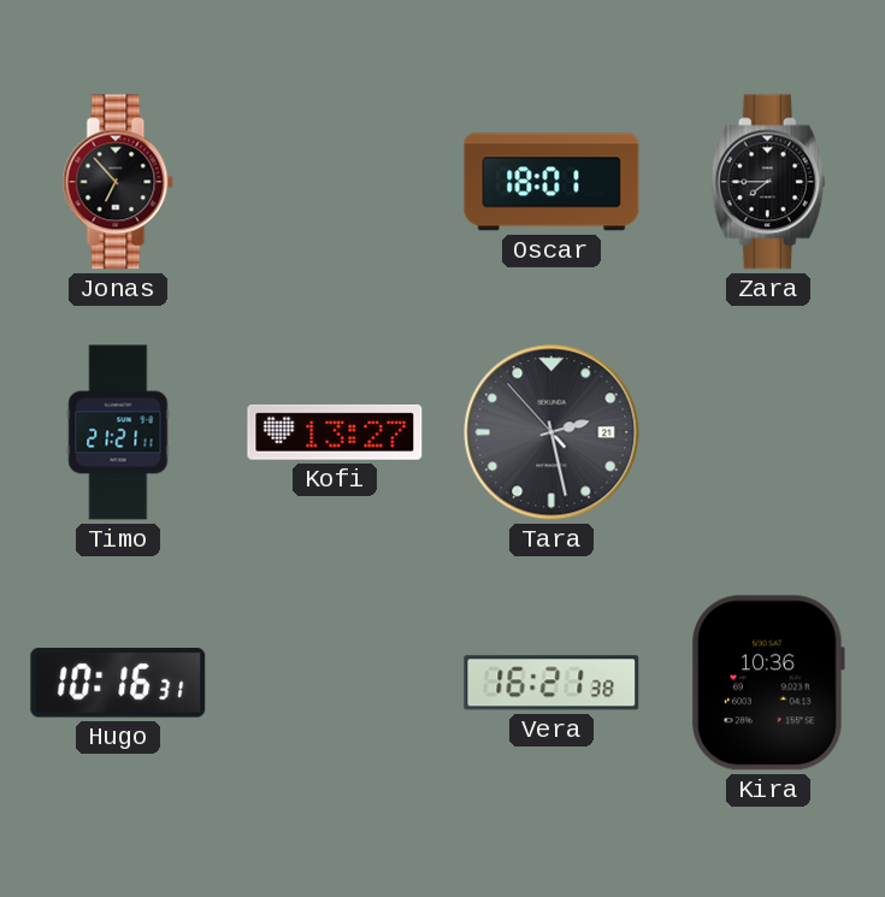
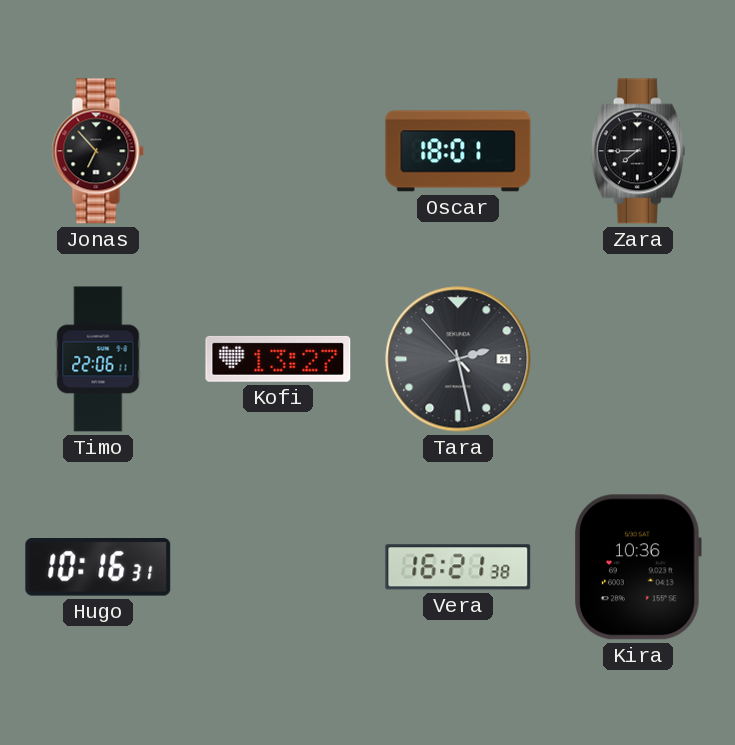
Timo: 21:21 -> 22:06 (98, 359)
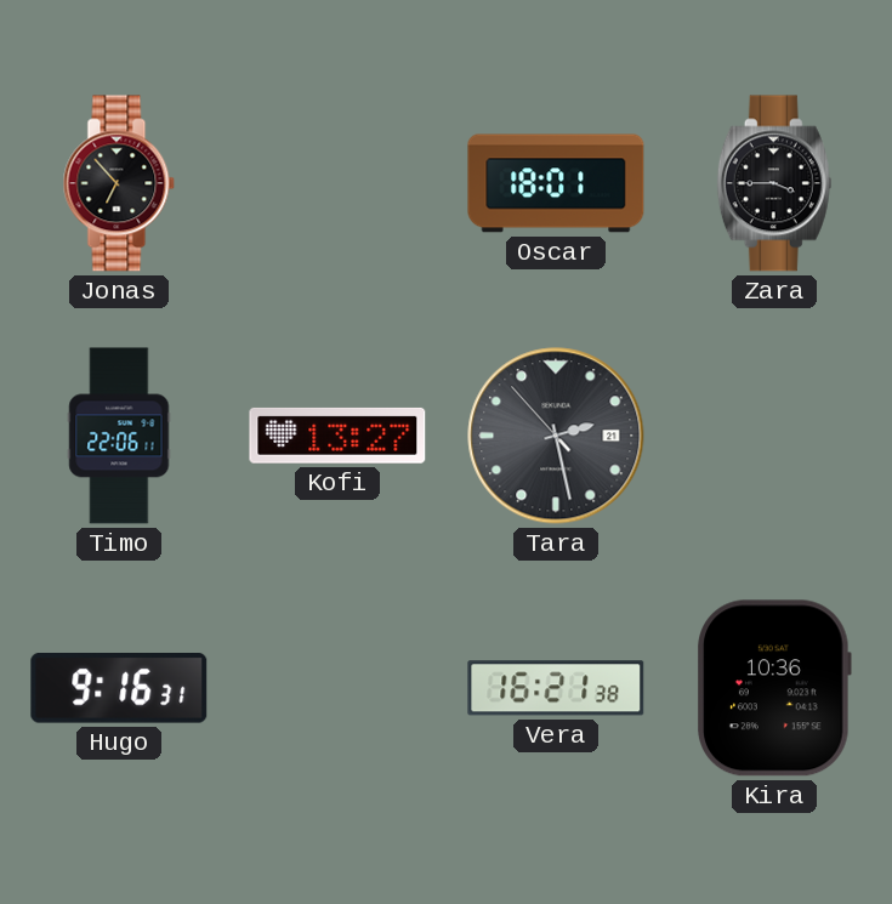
Zara: 7:45 -> 3:45 (774, 183)
Hugo: 10:16 -> 9:16 (119, 689)
